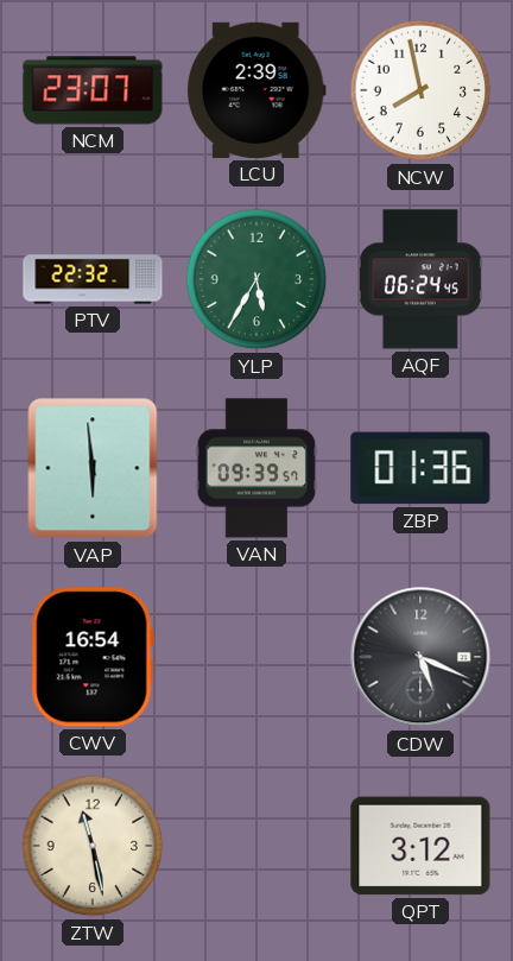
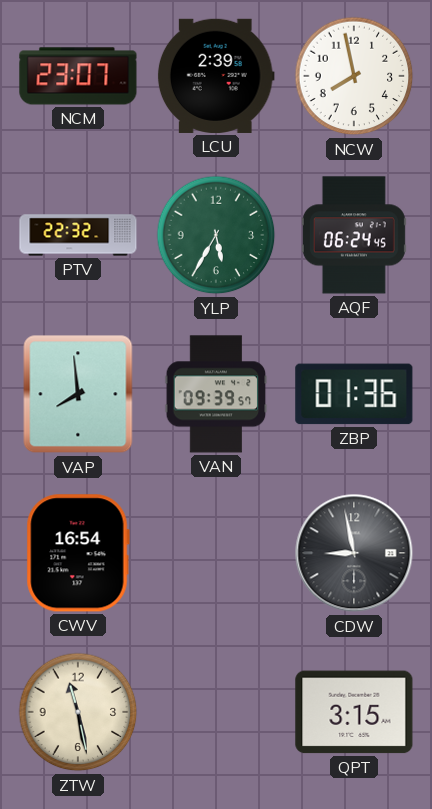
VAP: 5:59 -> 7:59 (78, 394)
CDW: 5:19 -> 8:58 (354, 553)
QPT: 3:12 -> 3:15 (354, 712)
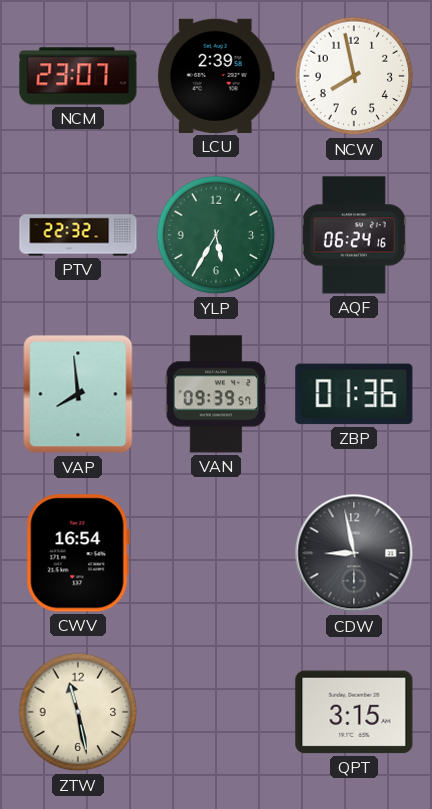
AQF: 06:24:45 -> 06:24:16 (354, 235)
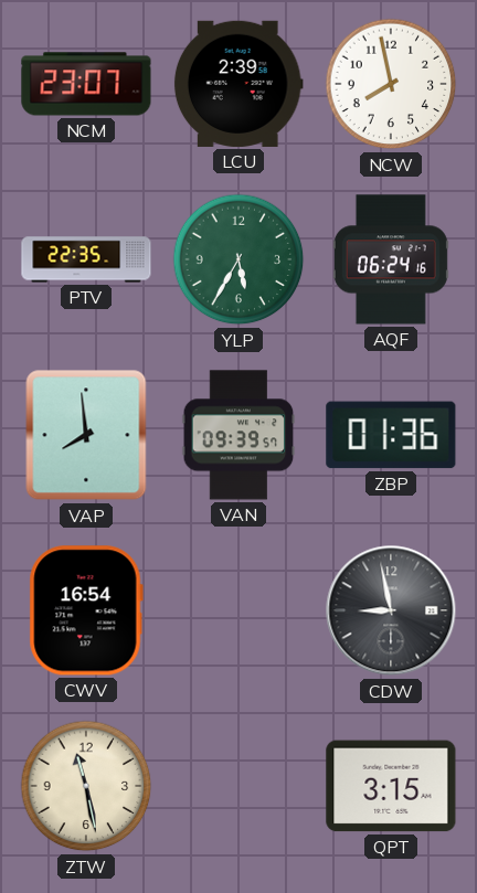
PTV: 22:32 -> 22:35 (86, 259)
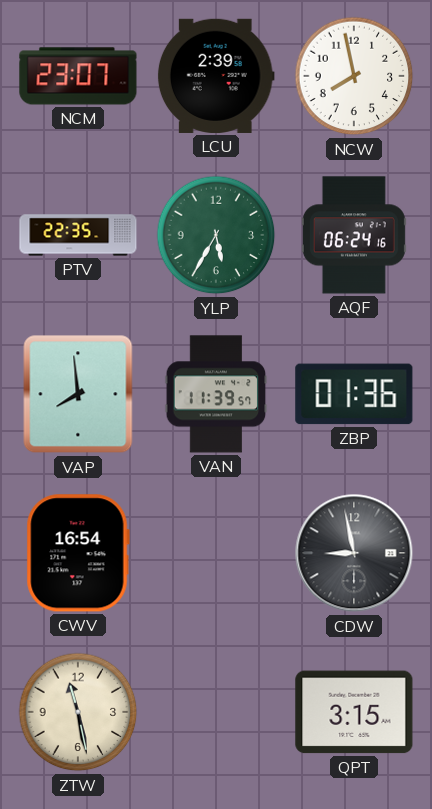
VAN: 09:39 -> 11:39 (216, 394)
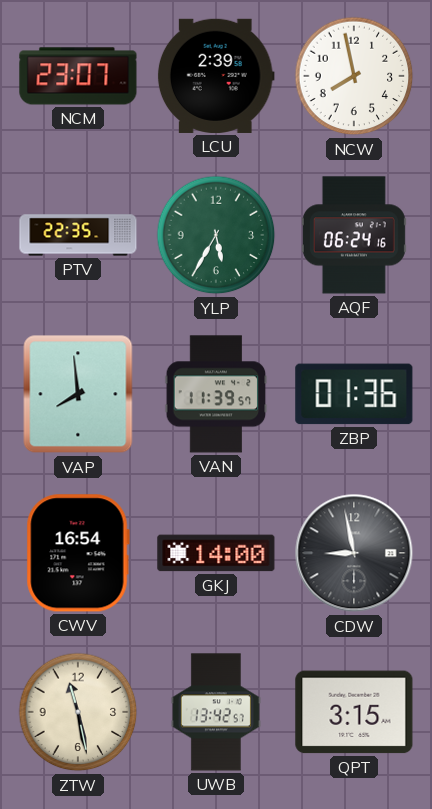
GKJ: none -> 14:00 (216, 553)
UWB: none -> 13:42 (216, 712)
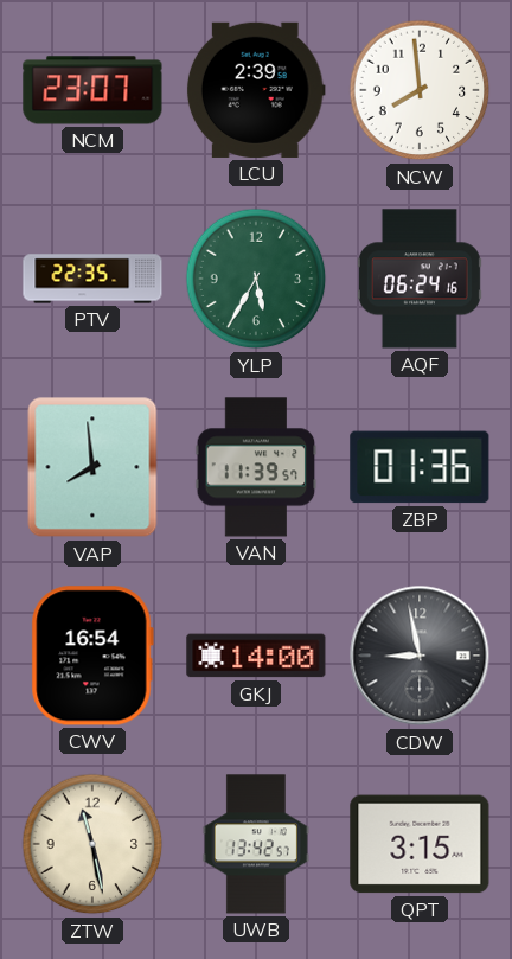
NCW: 7:58 -> 7:59 (420, 90)
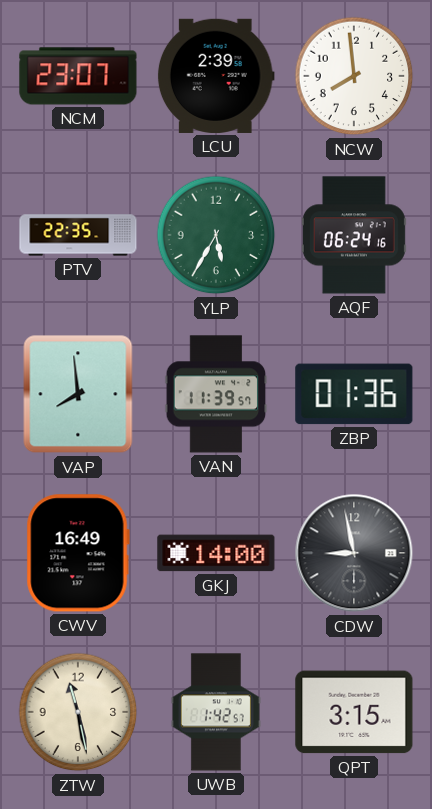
CWV: 16:54 -> 16:49 (78, 553)
UWB: 13:42 -> 1:42 (216, 712)
